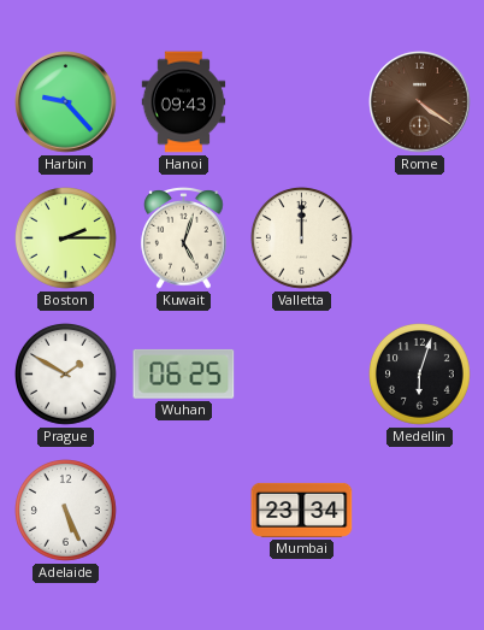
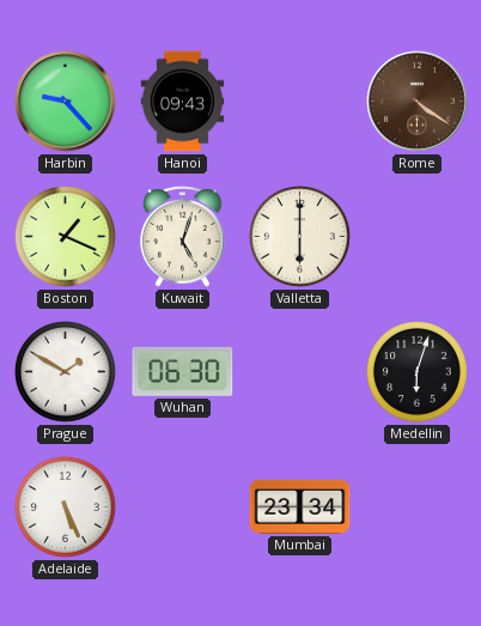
Boston: 2:15 -> 1:19 (66, 237)
Valletta: 12:00 -> 6:00 (300, 237)
Wuhan: 06:25 -> 06:30 (183, 371)
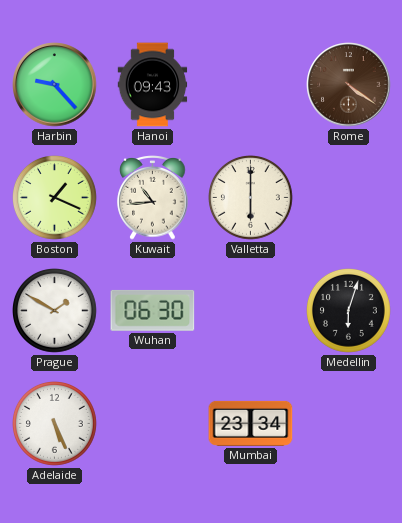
Kuwait: 5:03 -> 10:44 (153, 198)
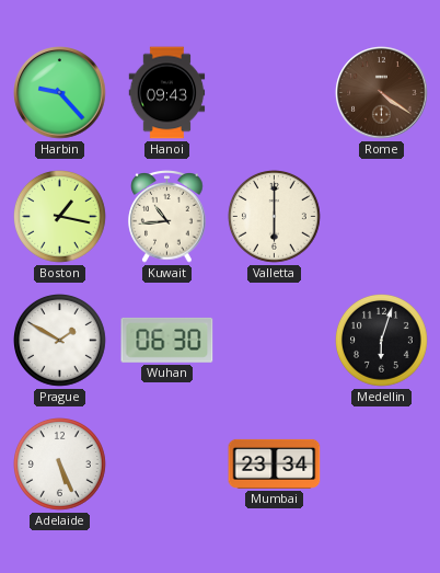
Boston: 1:19 -> 1:17 (60, 217)
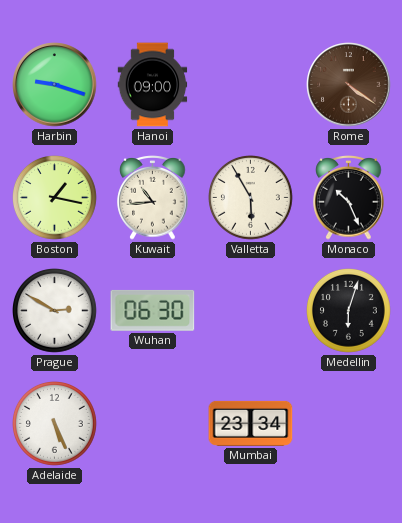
Harbin: 9:23 -> 9:18 (55, 85)
Hanoi: 09:43 -> 09:00 (153, 85)
Valletta: 6:00 -> 5:55 (251, 198)
Monaco: none -> 10:26 (349, 198)
Prague: 1:50 -> 2:50 (55, 311)
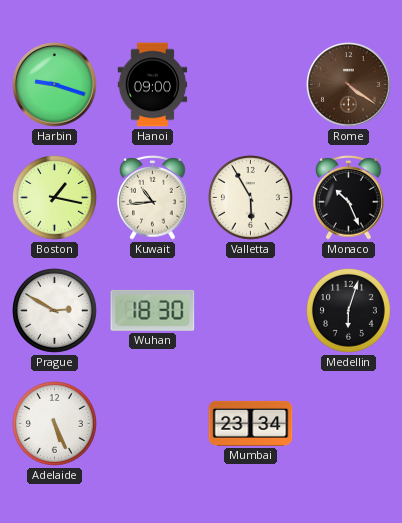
Wuhan: 06:30 -> 18:30 (153, 310)
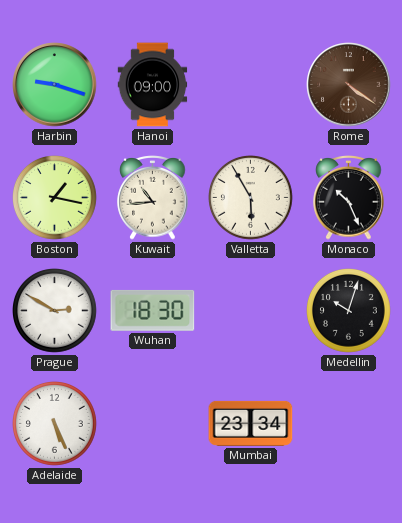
Medellin: 6:03 -> 10:03 (349, 311)
